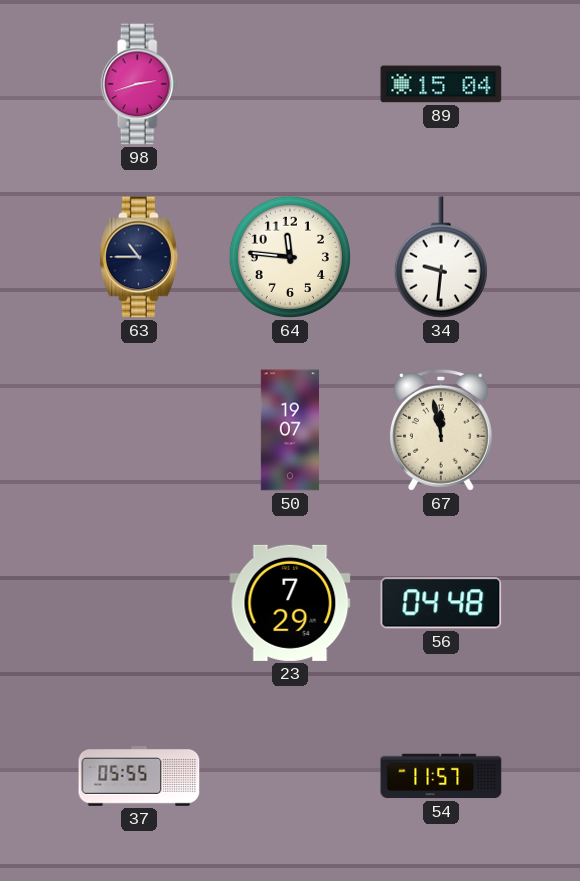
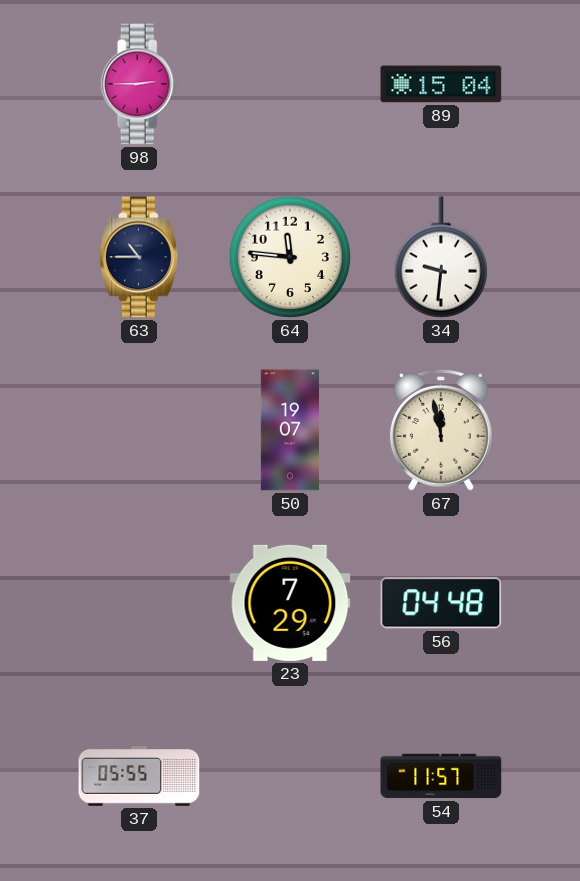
98: 2:42 -> 2:45 (139, 84)
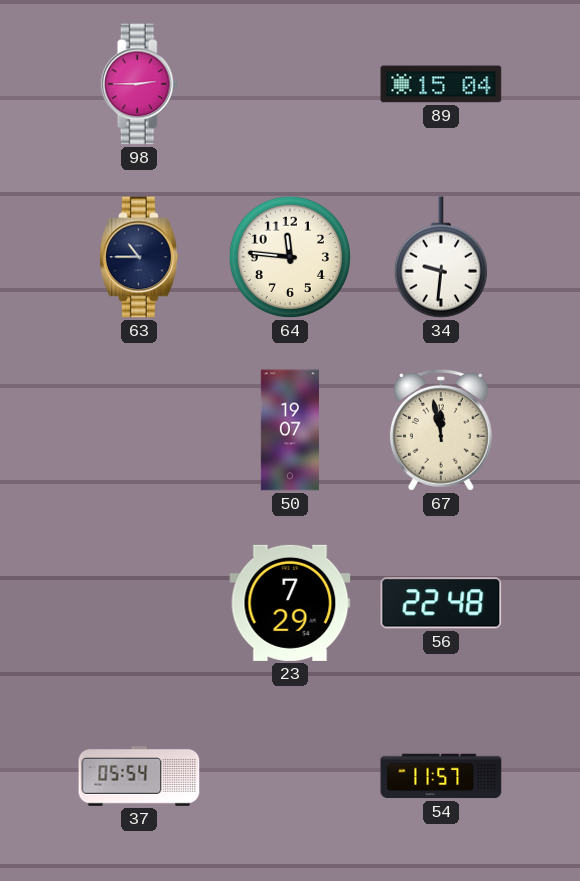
56: 04:48 -> 22:48 (441, 603)
37: 05:55 -> 05:54 (139, 777)
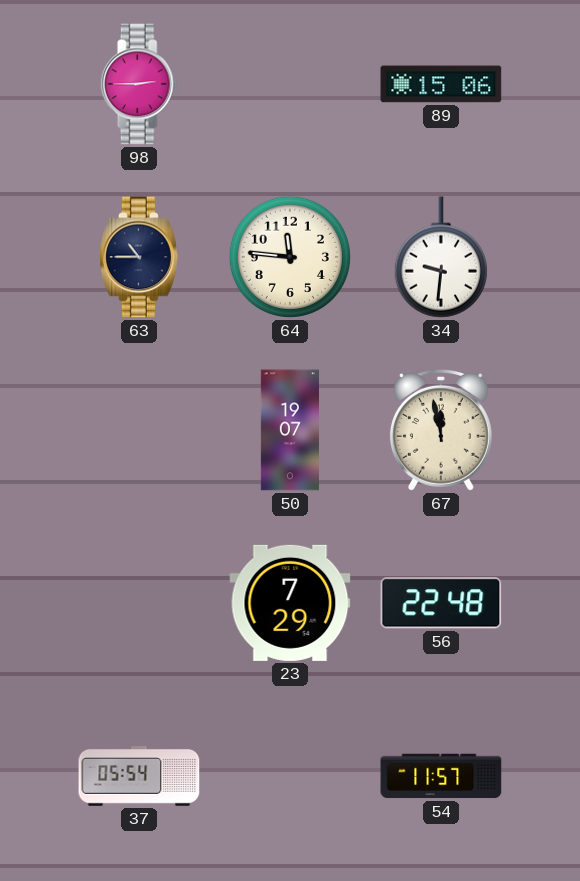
89: 15:04 -> 15:06 (441, 84)
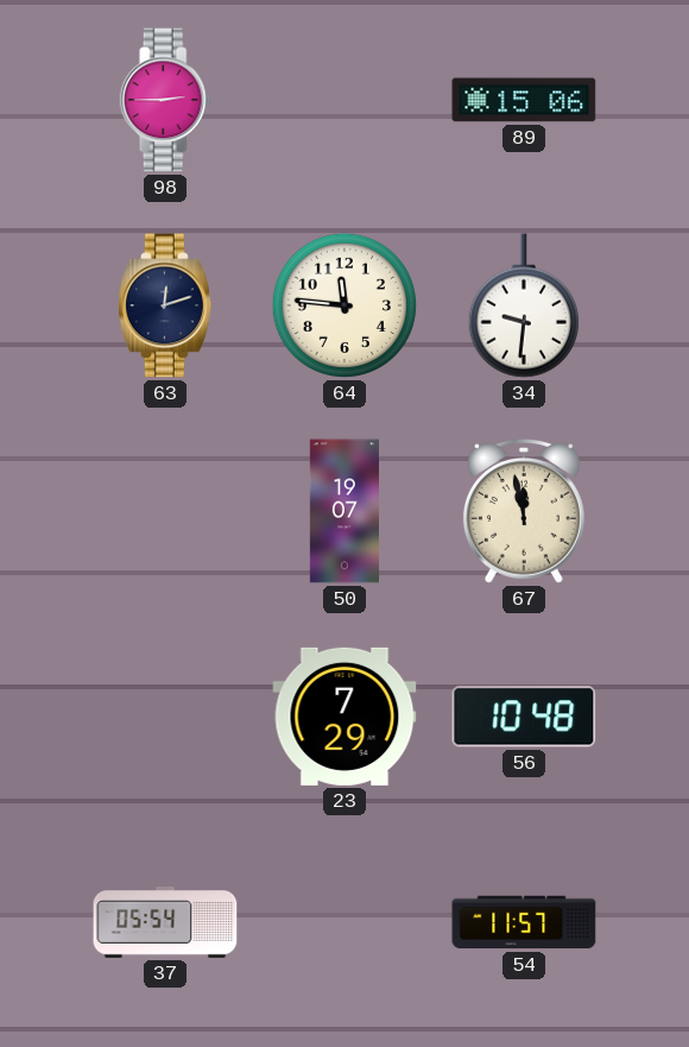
63: 10:45 -> 12:12 (166, 305)
56: 22:48 -> 10:48 (524, 717)
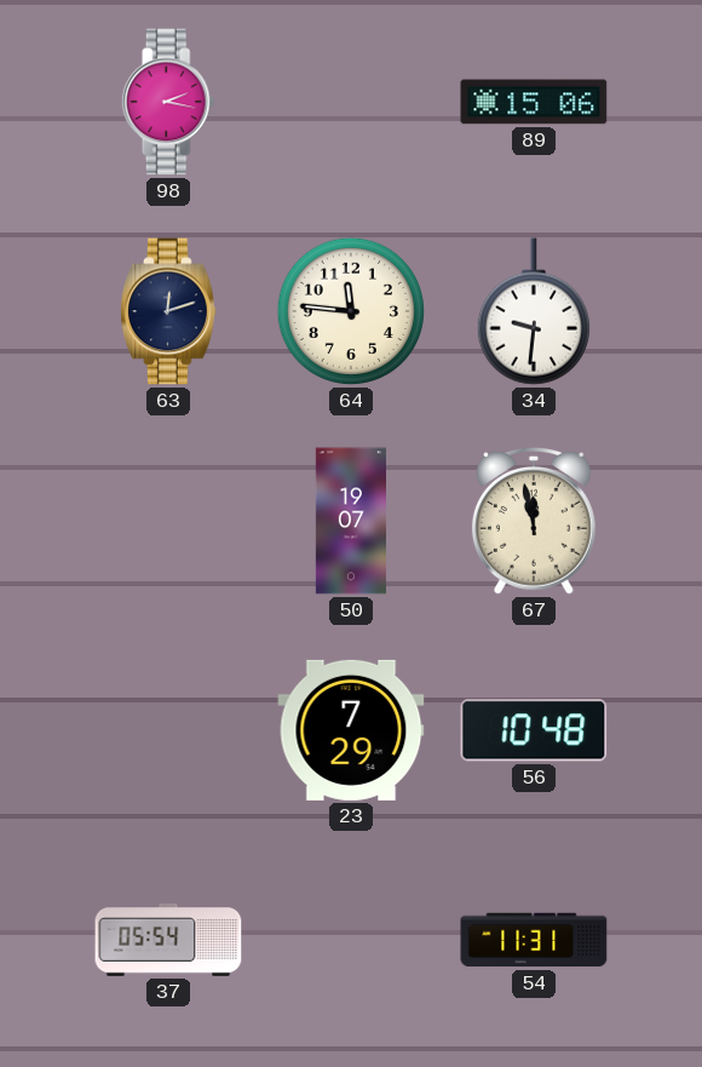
98: 2:45 -> 2:17 (168, 102)
54: 11:57 -> 11:31 (534, 940)
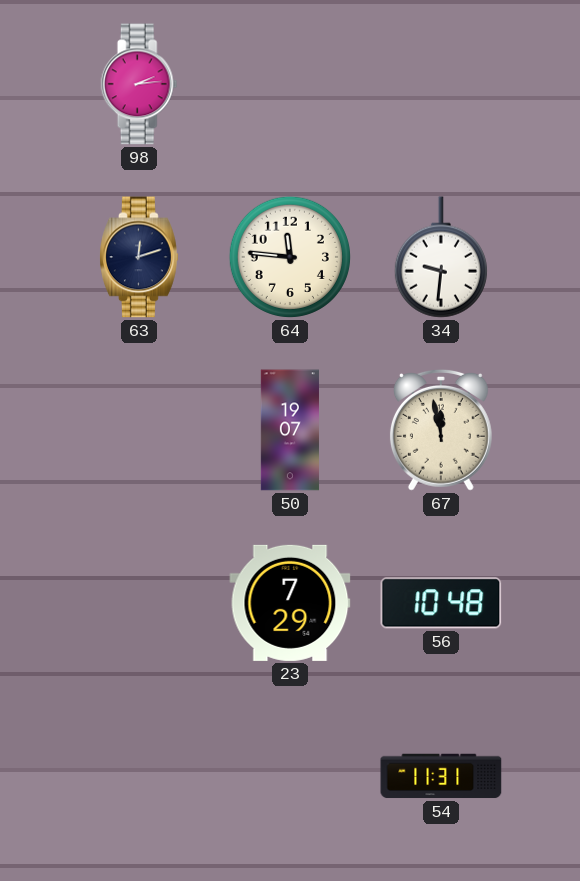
98: 2:17 -> 2:14 (139, 84)
89: 15:06 -> none (534, 102)
37: 05:54 -> none (168, 941)
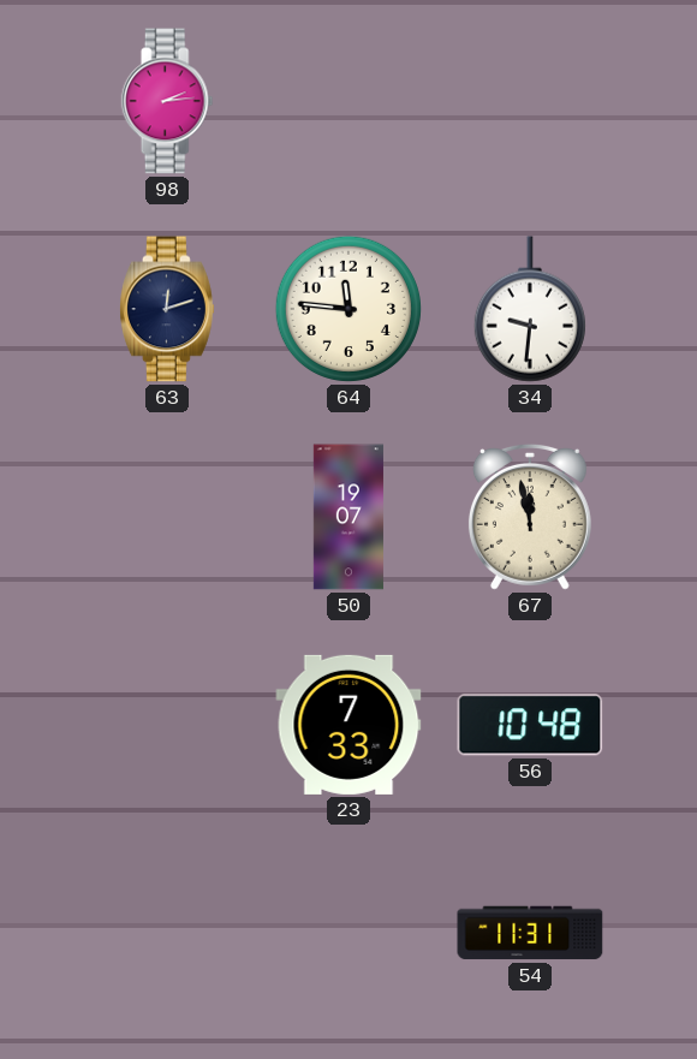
23: 7:29 -> 7:33 (348, 725)
